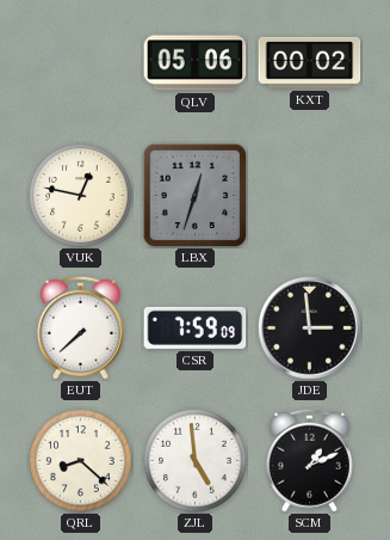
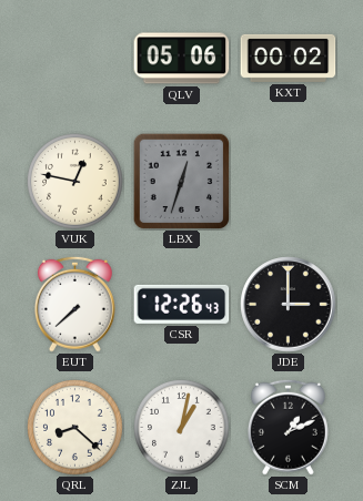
CSR: 7:59 -> 12:26 (182, 304)
JDE: 2:59 -> 3:00 (289, 305)
ZJL: 4:59 -> 1:02 (182, 428)
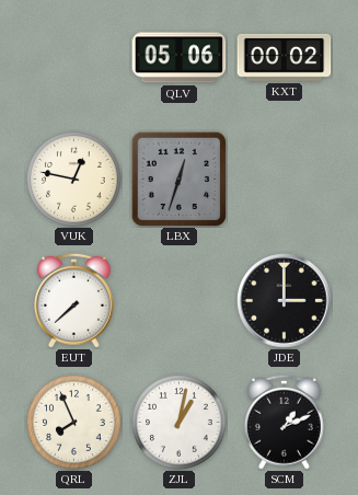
CSR: 12:26 -> none (182, 304)
QRL: 8:22 -> 7:56 (74, 423)
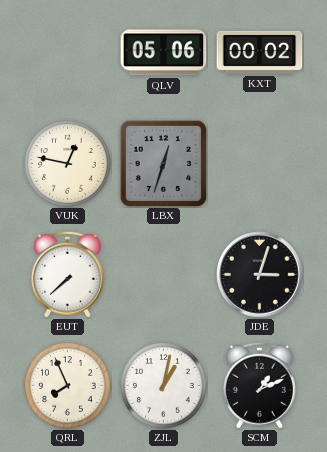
JDE: 3:00 -> 3:03 (260, 275)
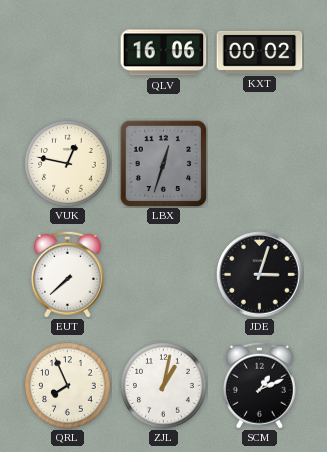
QLV: 05:06 -> 16:06 (164, 53)
